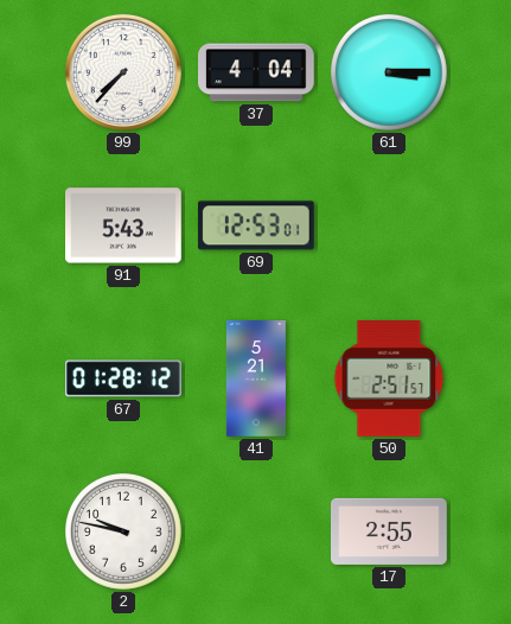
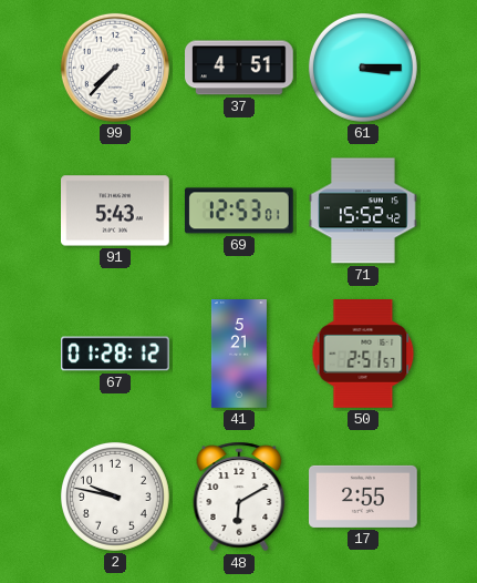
37: 4:04 -> 4:51 (240, 68)
71: none -> 15:52 (364, 211)
48: none -> 6:10 (239, 497)
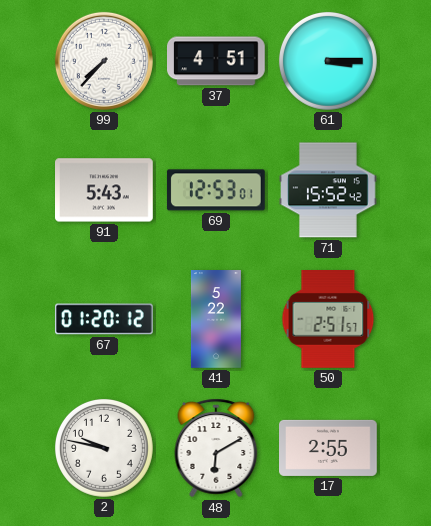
67: 01:28 -> 01:20 (104, 319)
41: 5:21 -> 5:22 (216, 319)
